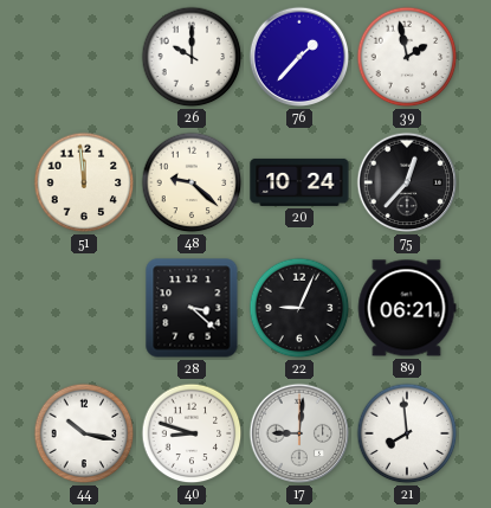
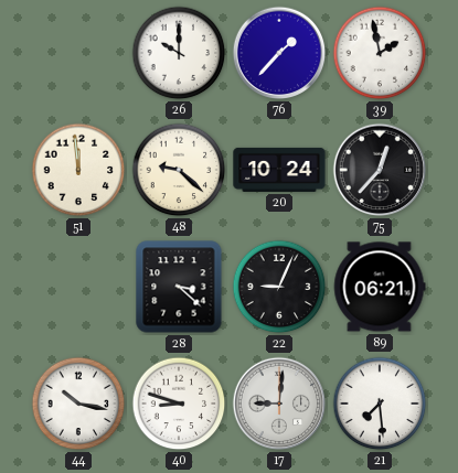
21: 7:59 -> 7:29 (380, 404)
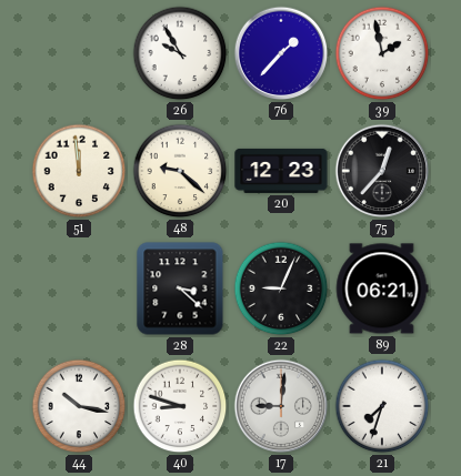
26: 10:00 -> 9:55 (180, 53)
20: 10:24 -> 12:23 (281, 171)
21: 7:29 -> 7:33 (382, 406)
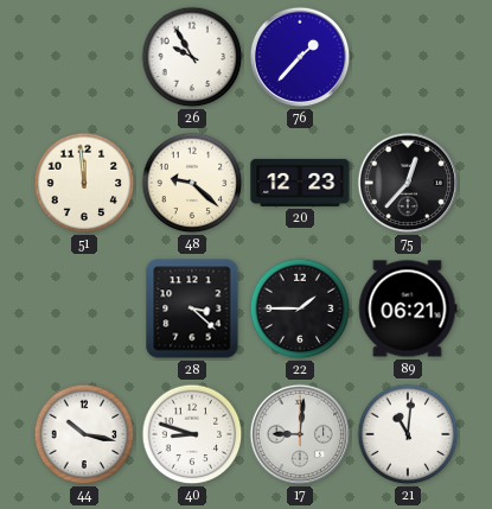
39: 1:58 -> none (382, 53)
22: 9:04 -> 1:45 (300, 308)
21: 7:33 -> 11:01 (408, 434)
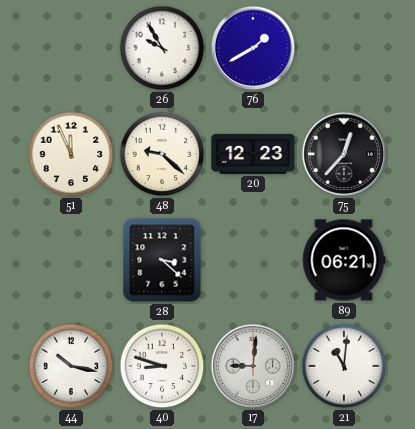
76: 1:37 -> 1:40 (253, 48)
51: 11:59 -> 11:56 (71, 154)
22: 1:45 -> none (300, 308)
